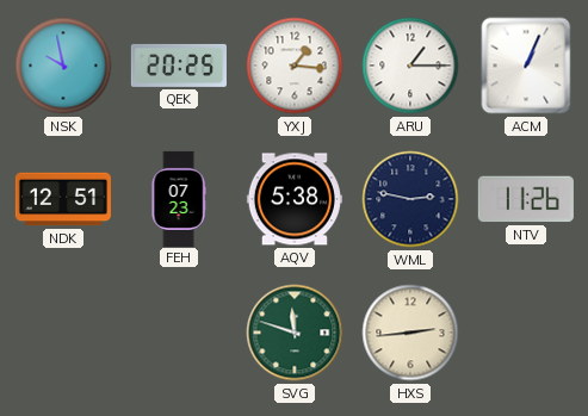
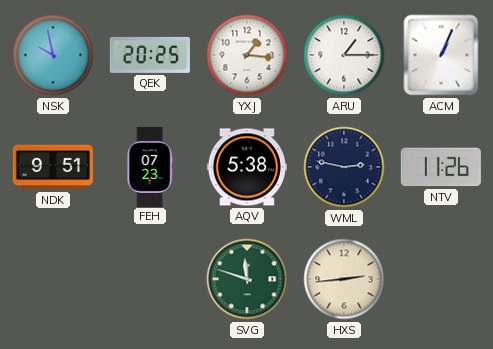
NDK: 12:51 -> 9:51 (53, 167)
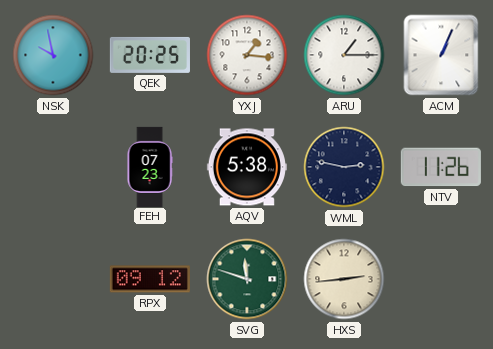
NDK: 9:51 -> none (53, 167)
RPX: none -> 09:12 (150, 279)
